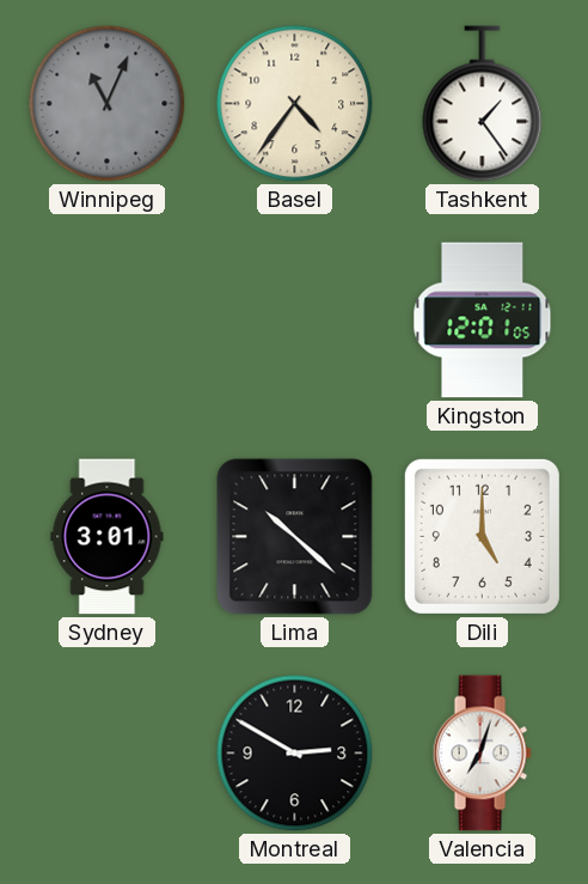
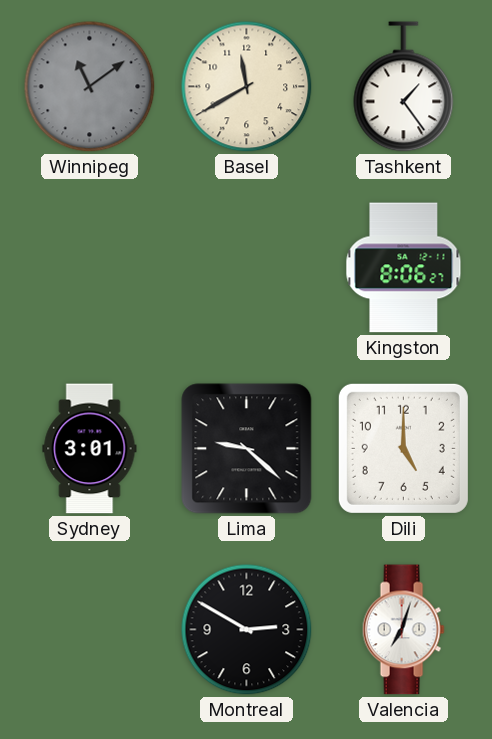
Winnipeg: 11:04 -> 11:09 (90, 87)
Basel: 4:36 -> 11:40 (247, 87)
Kingston: 12:01 -> 8:06 (404, 268)
Lima: 10:22 -> 9:22 (247, 449)
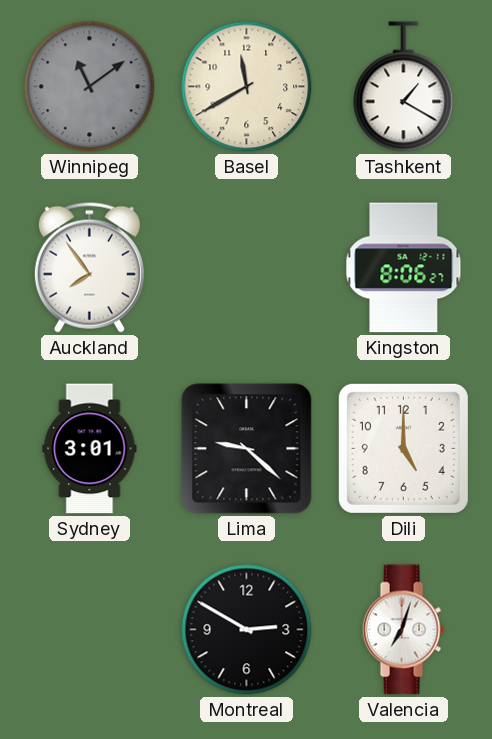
Tashkent: 1:24 -> 1:20 (404, 87)
Auckland: none -> 7:54 (89, 267)
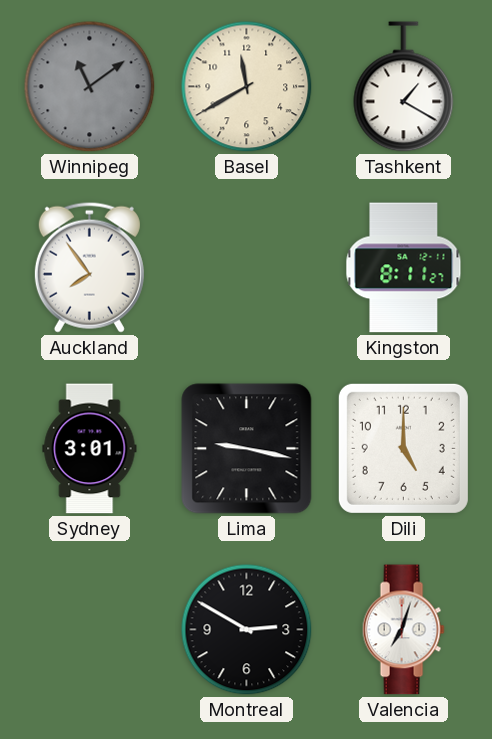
Kingston: 8:06 -> 8:11 (404, 268)
Lima: 9:22 -> 9:17 (247, 449)
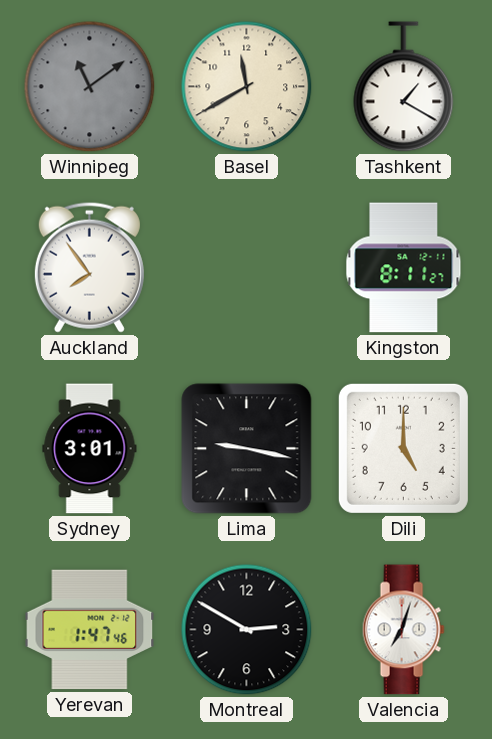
Yerevan: none -> 1:47 (90, 630)
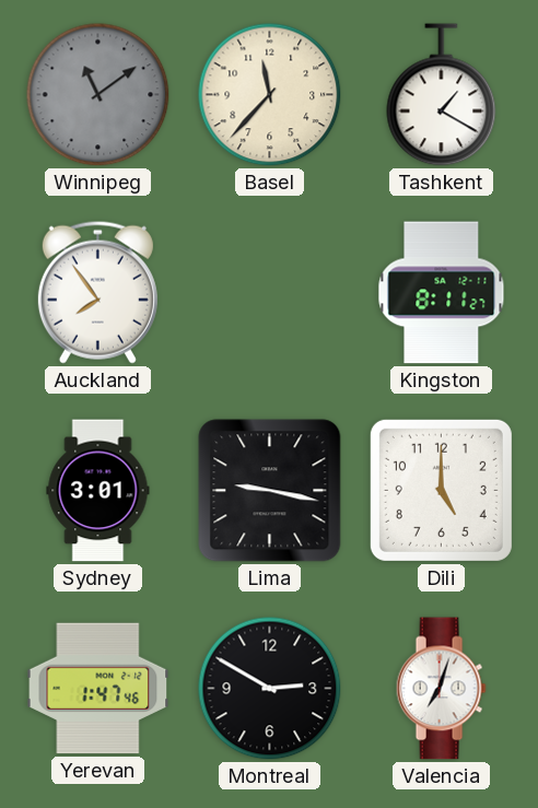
Basel: 11:40 -> 11:37 (270, 95)
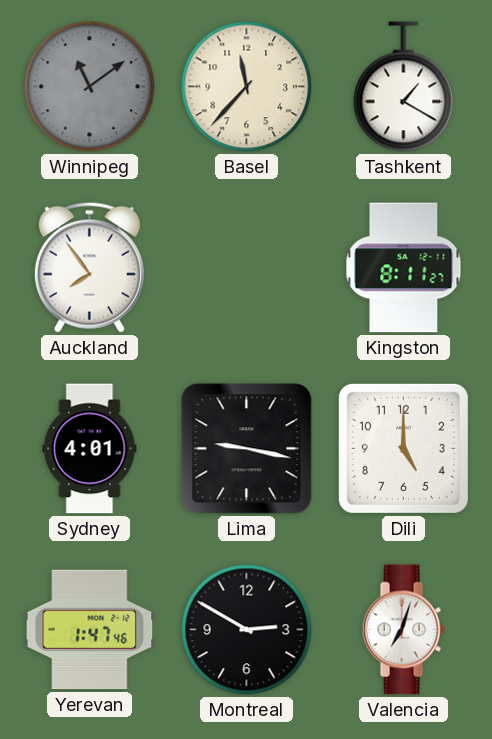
Sydney: 3:01 -> 4:01 (90, 449)
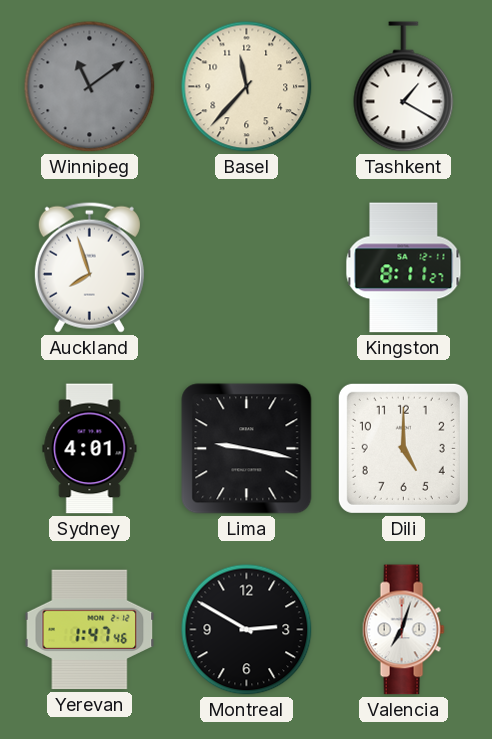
Auckland: 7:54 -> 7:57 (89, 267)
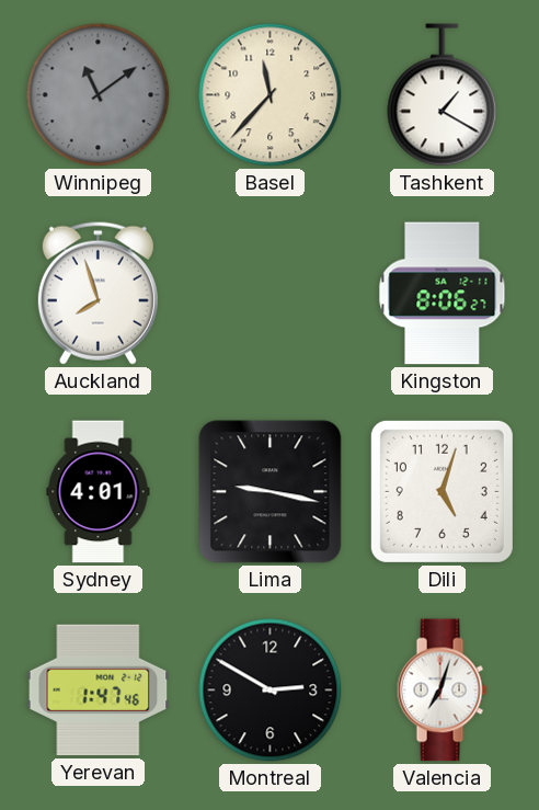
Kingston: 8:11 -> 8:06 (443, 294)
Dili: 5:00 -> 5:03 (441, 491)
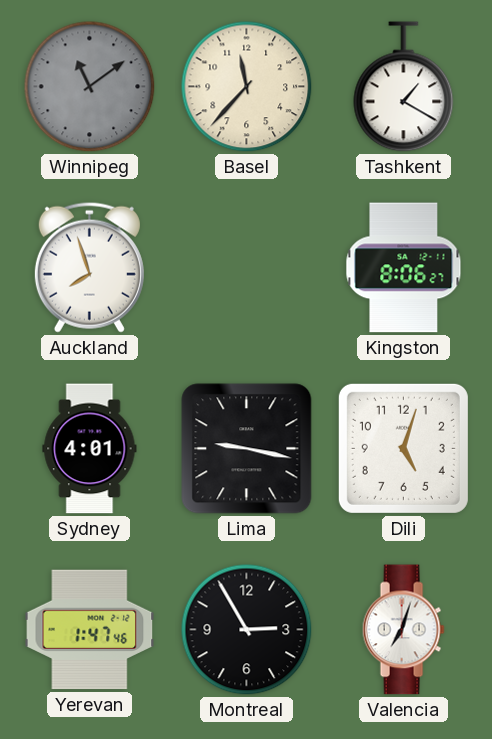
Montreal: 2:50 -> 2:55 (247, 630)
